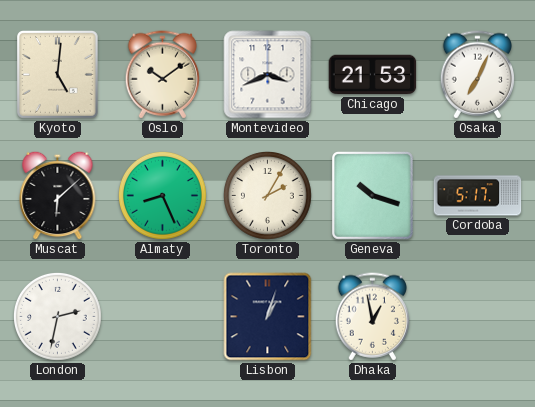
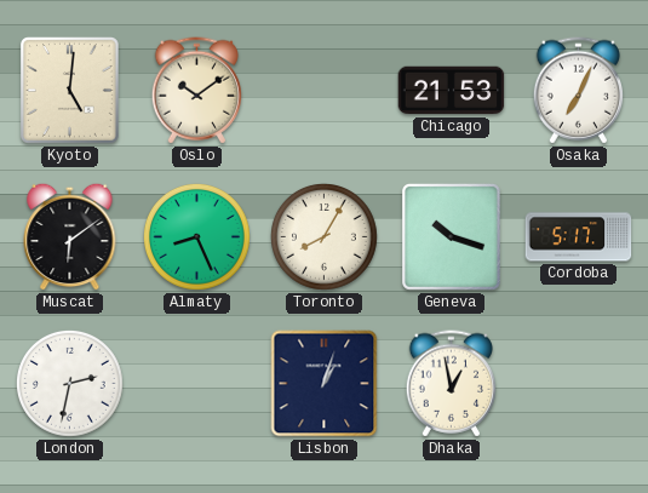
Montevideo: 3:41 -> none (268, 75)
Muscat: 6:08 -> 6:09 (70, 236)
Toronto: 2:05 -> 8:05 (325, 237)
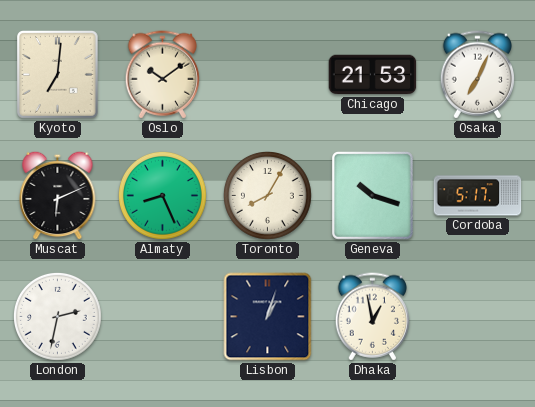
Kyoto: 5:01 -> 7:01 (57, 75)
Muscat: 6:09 -> 6:11 (58, 195)
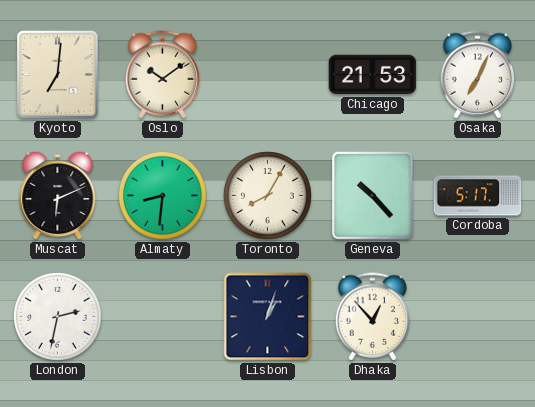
Almaty: 8:26 -> 8:31 (163, 196)
Geneva: 10:18 -> 10:23 (372, 196)
Dhaka: 12:58 -> 12:53 (372, 317)
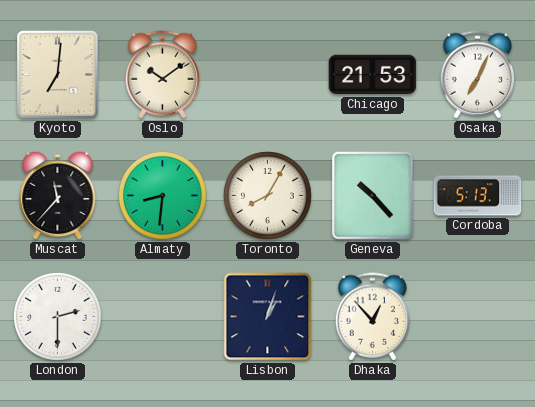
Muscat: 6:11 -> 11:37 (58, 195)
Cordoba: 5:17 -> 5:13 (478, 196)
London: 2:32 -> 2:30 (58, 317)
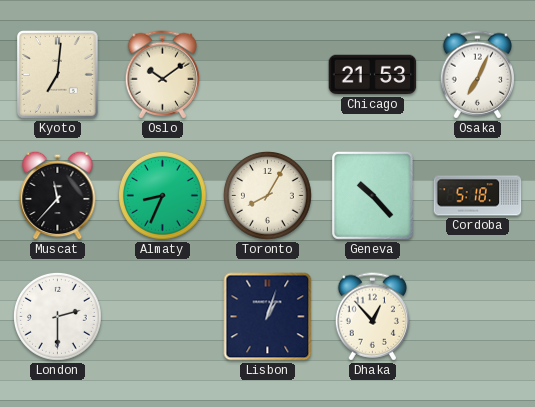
Almaty: 8:31 -> 8:34 (163, 196)
Cordoba: 5:13 -> 5:18 (478, 196)
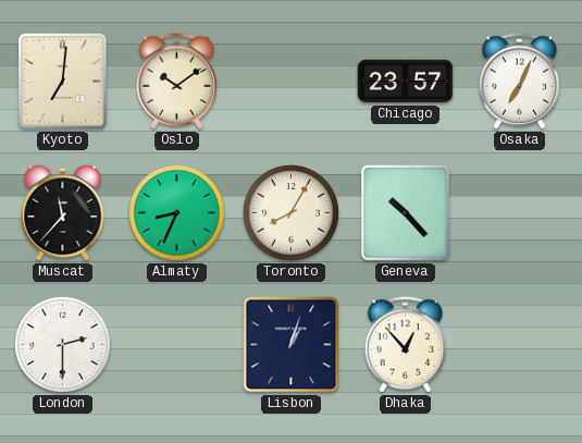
Chicago: 21:53 -> 23:57 (406, 82)
Cordoba: 5:18 -> none (478, 196)
